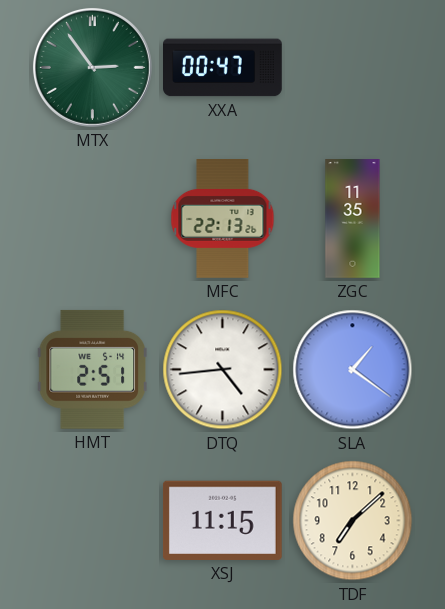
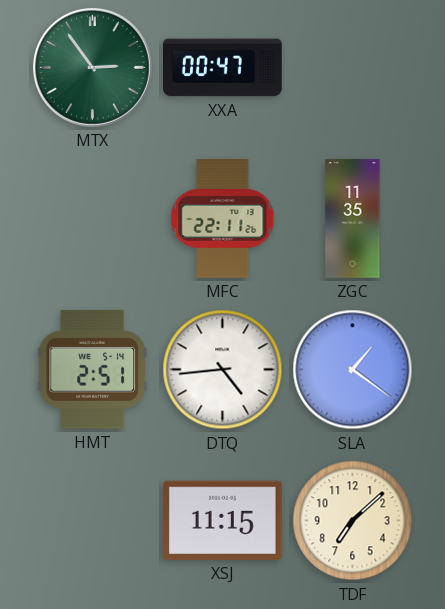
MFC: 22:13 -> 22:11 (223, 219)
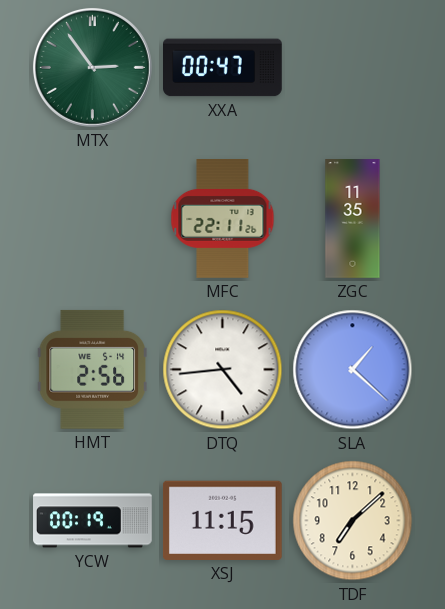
HMT: 2:51 -> 2:56 (92, 369)
SLA: 1:21 -> 1:22 (353, 370)
YCW: none -> 00:19 (93, 521)
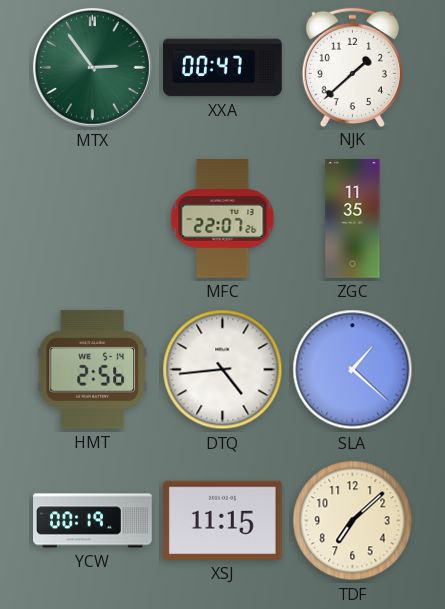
NJK: none -> 1:38 (352, 67)
MFC: 22:11 -> 22:07 (223, 219)
